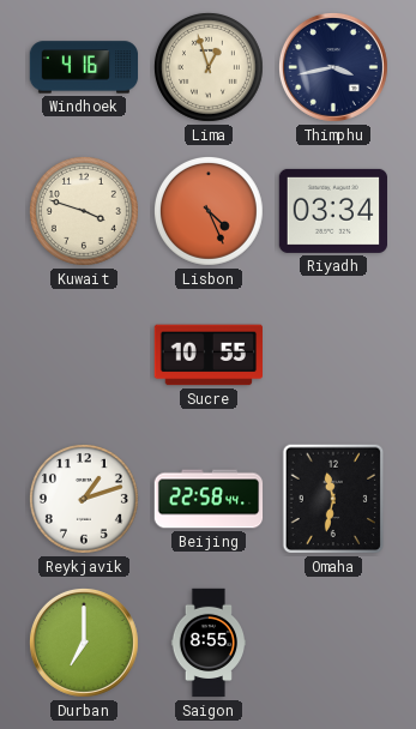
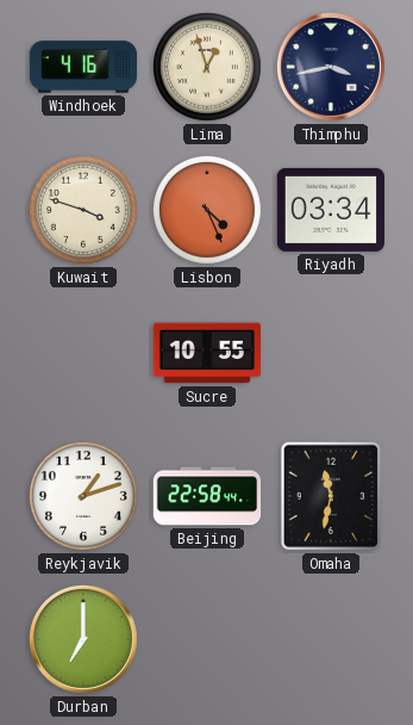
Saigon: 8:55 -> none (209, 643)
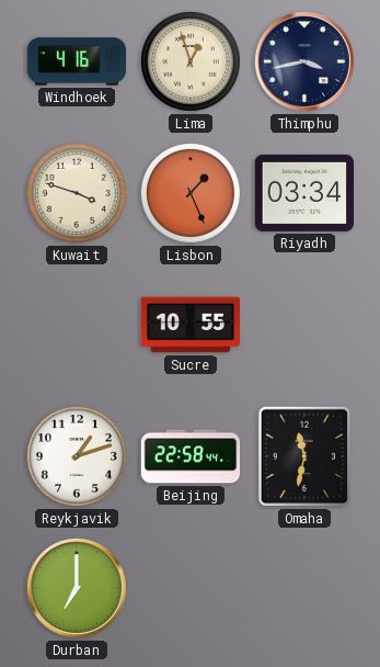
Lisbon: 4:26 -> 1:26 (191, 193)
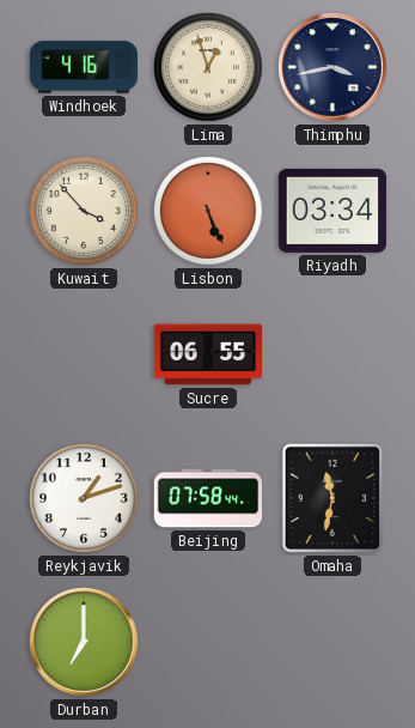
Kuwait: 3:48 -> 3:53 (84, 211)
Lisbon: 1:26 -> 5:26 (208, 211)
Sucre: 10:55 -> 06:55 (208, 354)
Beijing: 22:58 -> 07:58 (208, 498)
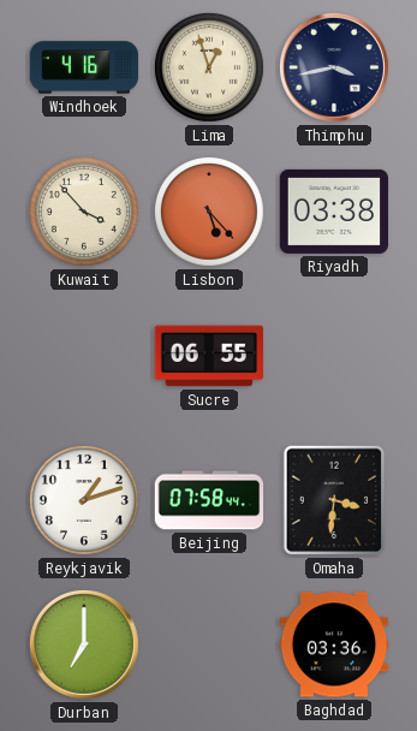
Lisbon: 5:26 -> 5:23 (209, 212)
Riyadh: 03:34 -> 03:38 (334, 212)
Omaha: 11:32 -> 3:31 (334, 500)
Baghdad: none -> 03:36 (334, 644)
